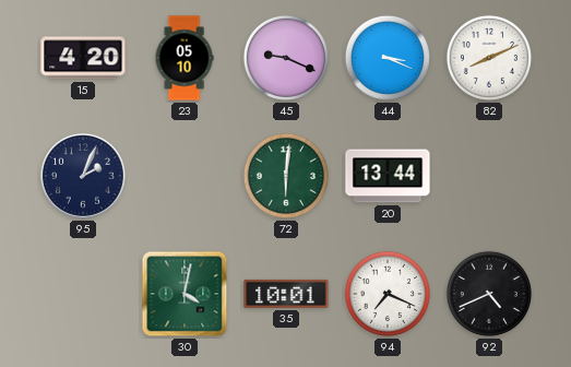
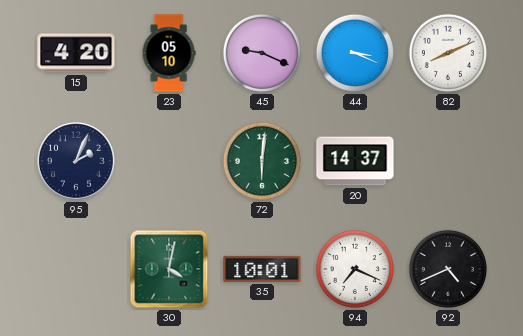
20: 13:44 -> 14:37 (355, 161)
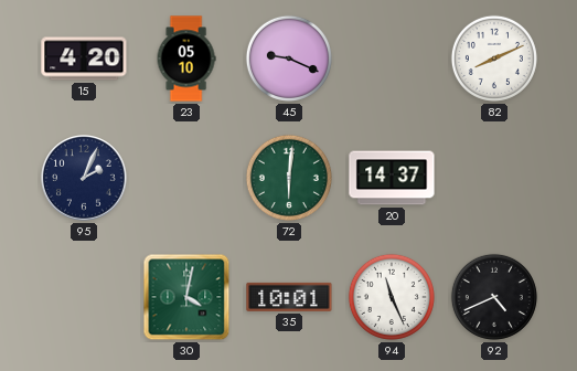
44: 3:19 -> none (355, 53)
94: 7:19 -> 11:26 (392, 297)
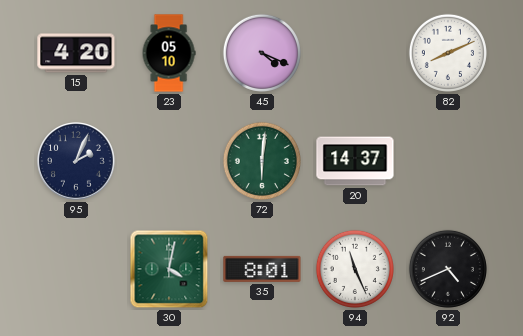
45: 9:19 -> 4:19 (262, 53)
35: 10:01 -> 8:01 (262, 269)
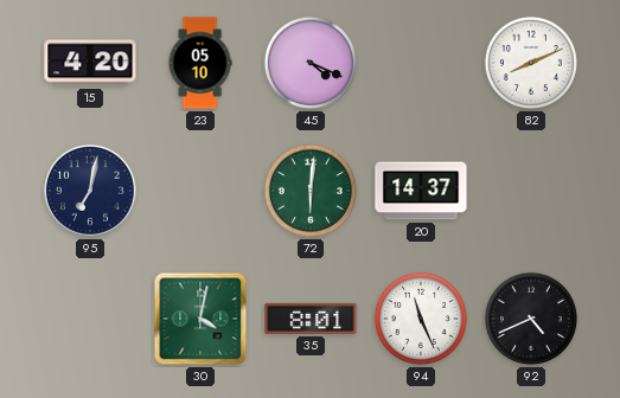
95: 2:04 -> 7:02 (91, 192)
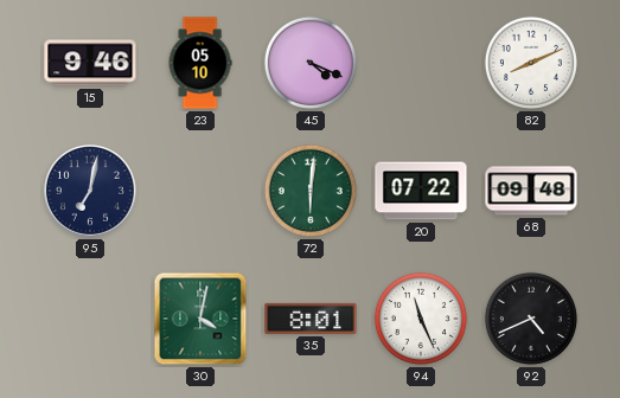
15: 4:20 -> 9:46 (90, 63)
20: 14:37 -> 07:22 (421, 191)
68: none -> 09:48 (531, 191)
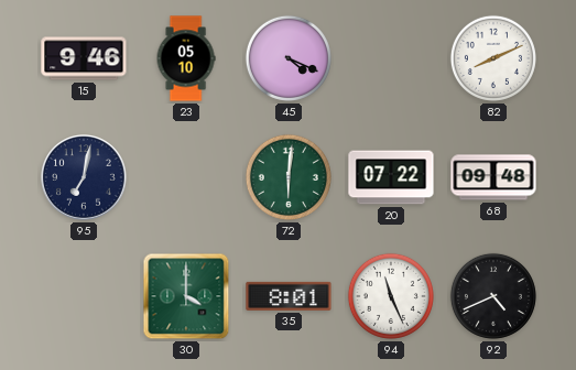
30: 4:02 -> 4:00 (186, 296)
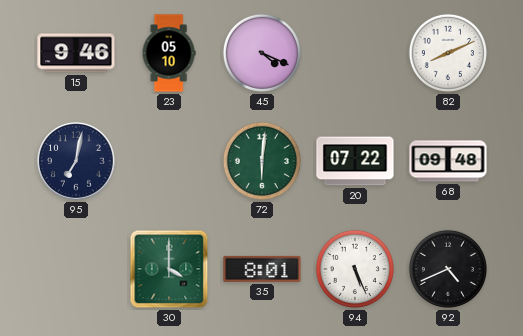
94: 11:26 -> 5:26 (355, 269)
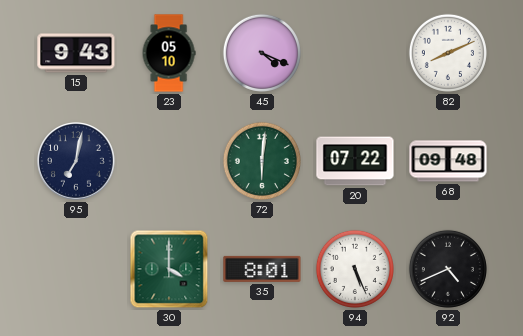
15: 9:46 -> 9:43 (76, 53)
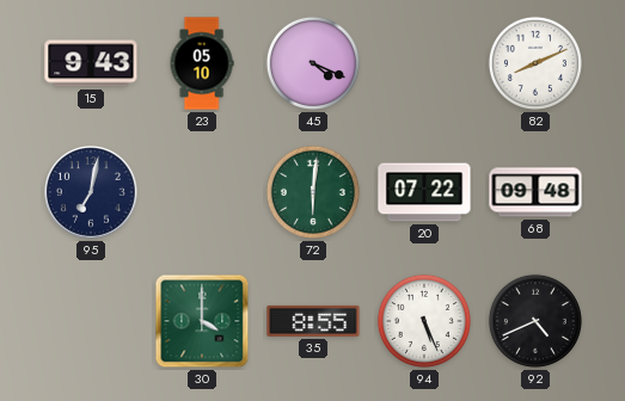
35: 8:01 -> 8:55 (313, 321)
